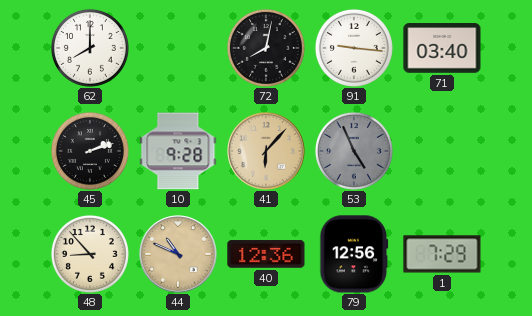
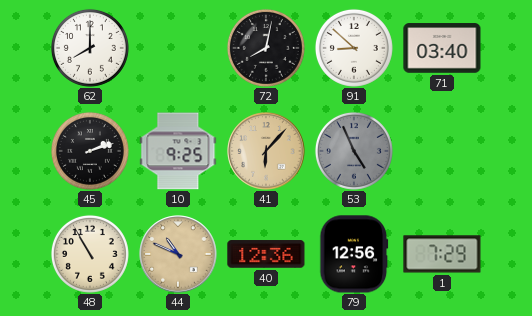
91: 9:16 -> 8:52 (354, 48)
10: 9:28 -> 9:25 (178, 151)
48: 8:53 -> 10:55 (90, 254)
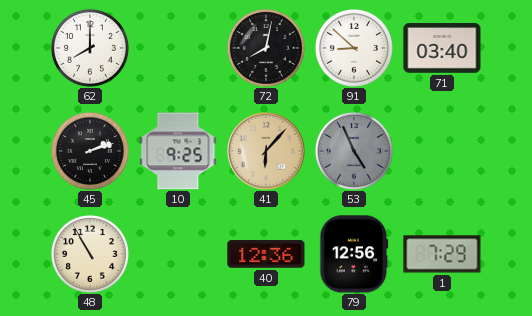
44: 10:49 -> none (178, 254)
